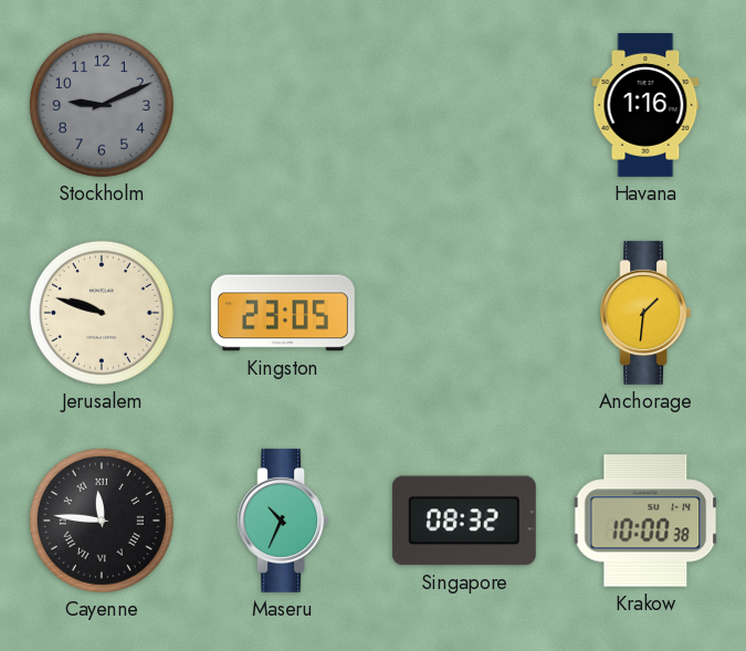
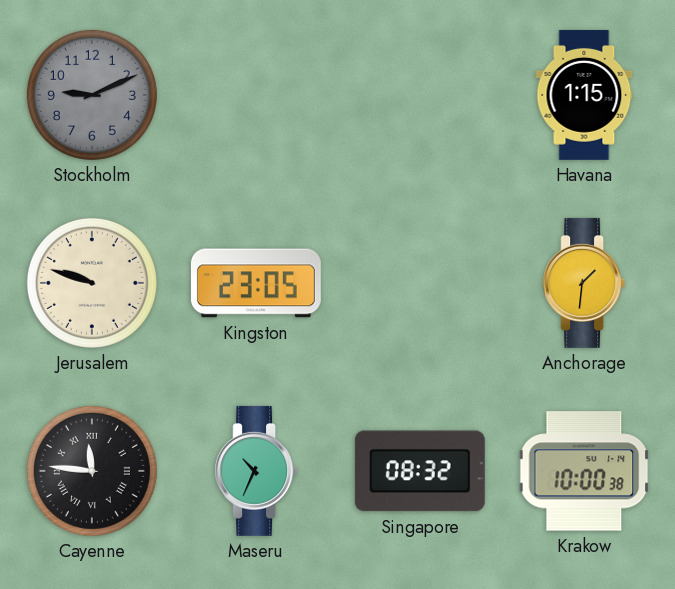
Havana: 1:16 -> 1:15 (584, 95)
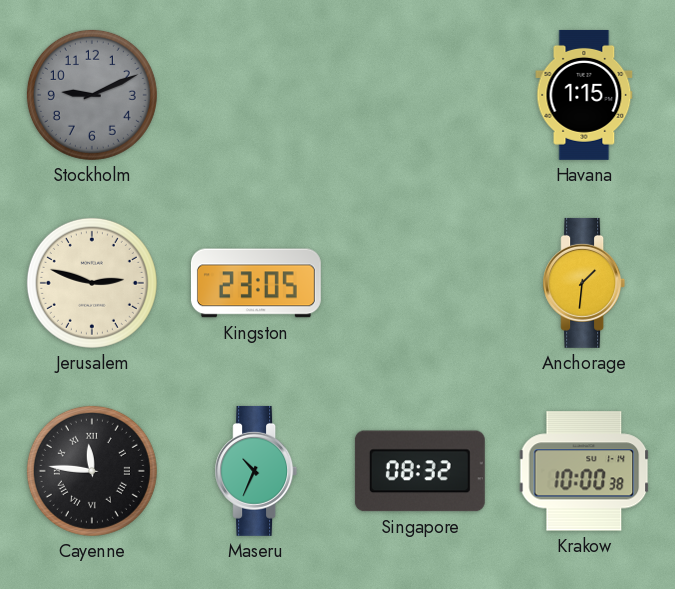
Jerusalem: 9:48 -> 2:48 (92, 283)
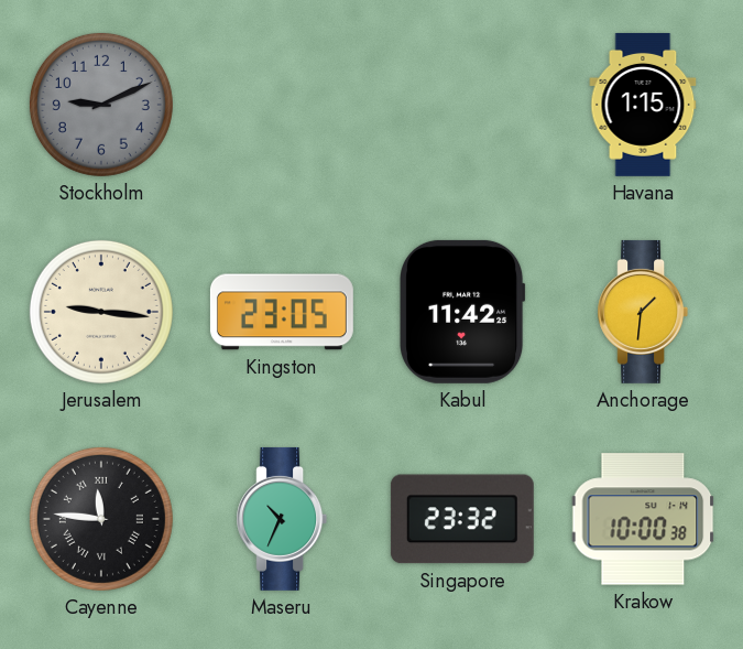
Jerusalem: 2:48 -> 9:16 (101, 312)
Kabul: none -> 11:42 (463, 312)
Singapore: 08:32 -> 23:32 (462, 519)
